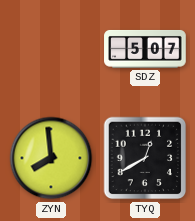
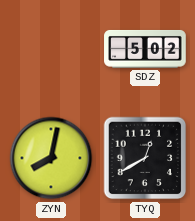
SDZ: 5:07 -> 5:02 (145, 49)
ZYN: 7:59 -> 8:02 (51, 158)
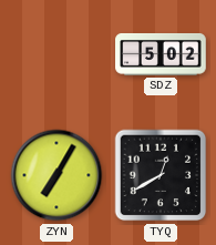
ZYN: 8:02 -> 7:05 (56, 175)
